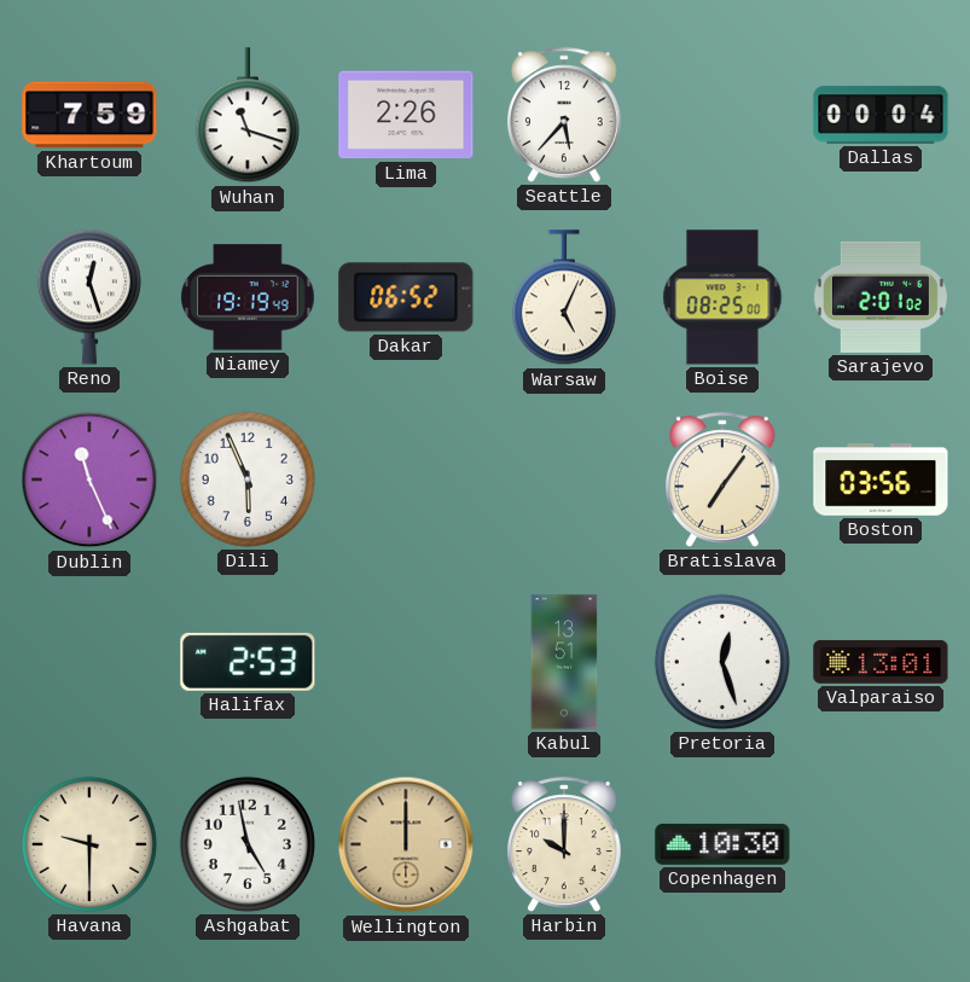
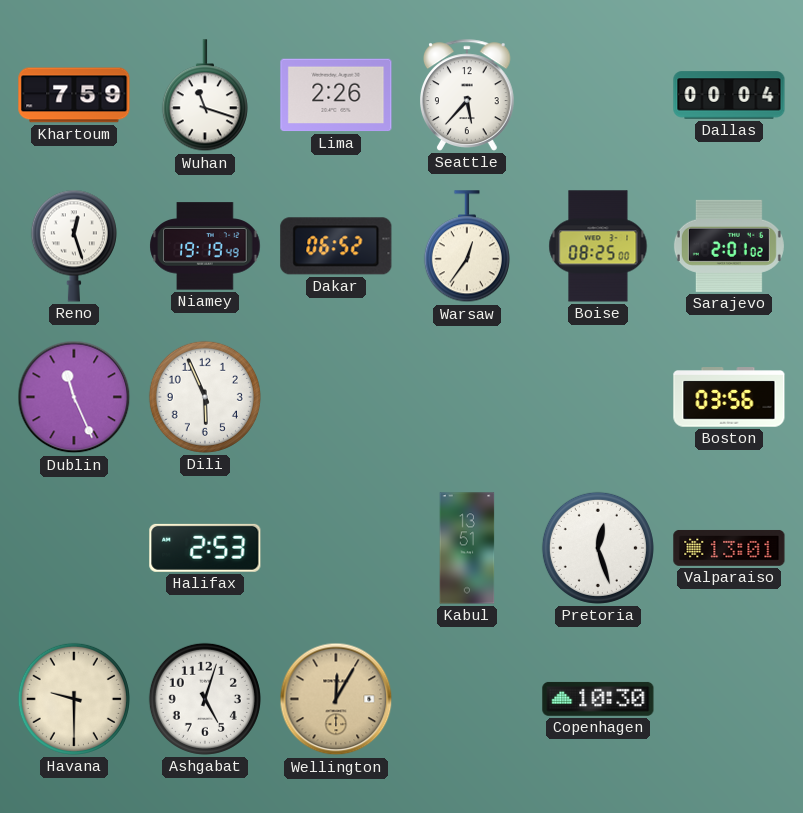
Warsaw: 5:04 -> 12:36 (467, 247)
Bratislava: 7:06 -> none (724, 480)
Ashgabat: 4:58 -> 5:03 (205, 699)
Wellington: 12:00 -> 12:05 (336, 699)
Harbin: 10:00 -> none (565, 844)
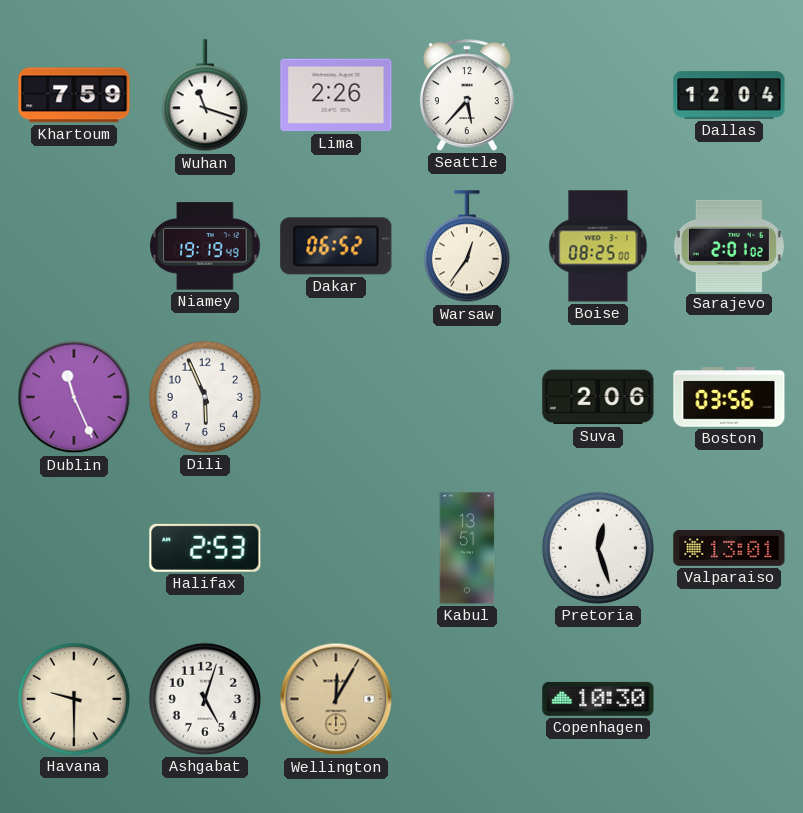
Dallas: 00:04 -> 12:04 (729, 95)
Reno: 12:27 -> none (74, 246)
Suva: none -> 2:06 (598, 397)
